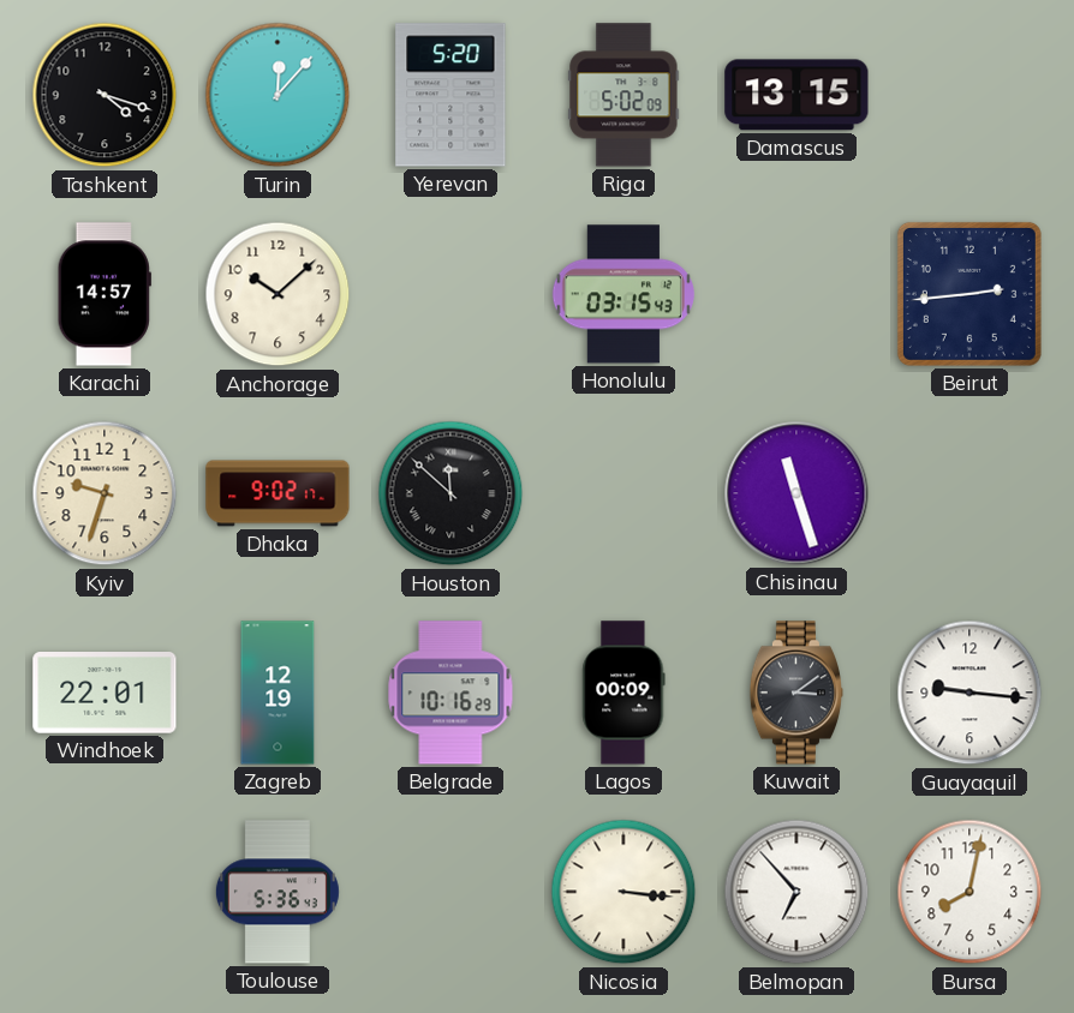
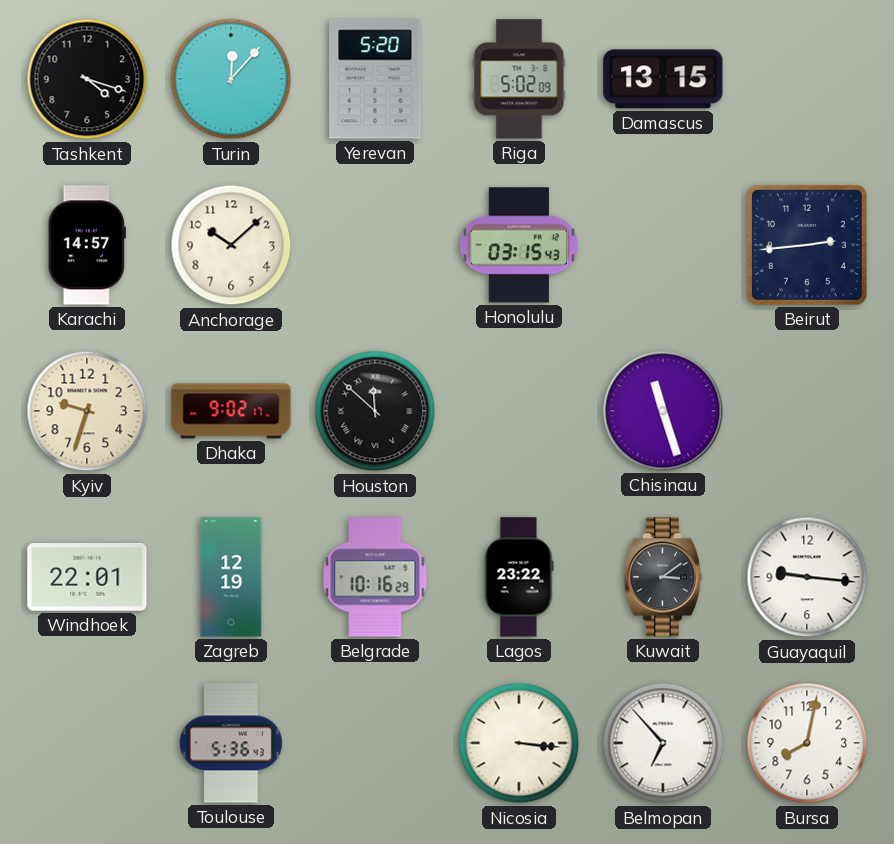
Lagos: 00:09 -> 23:22 (519, 577)
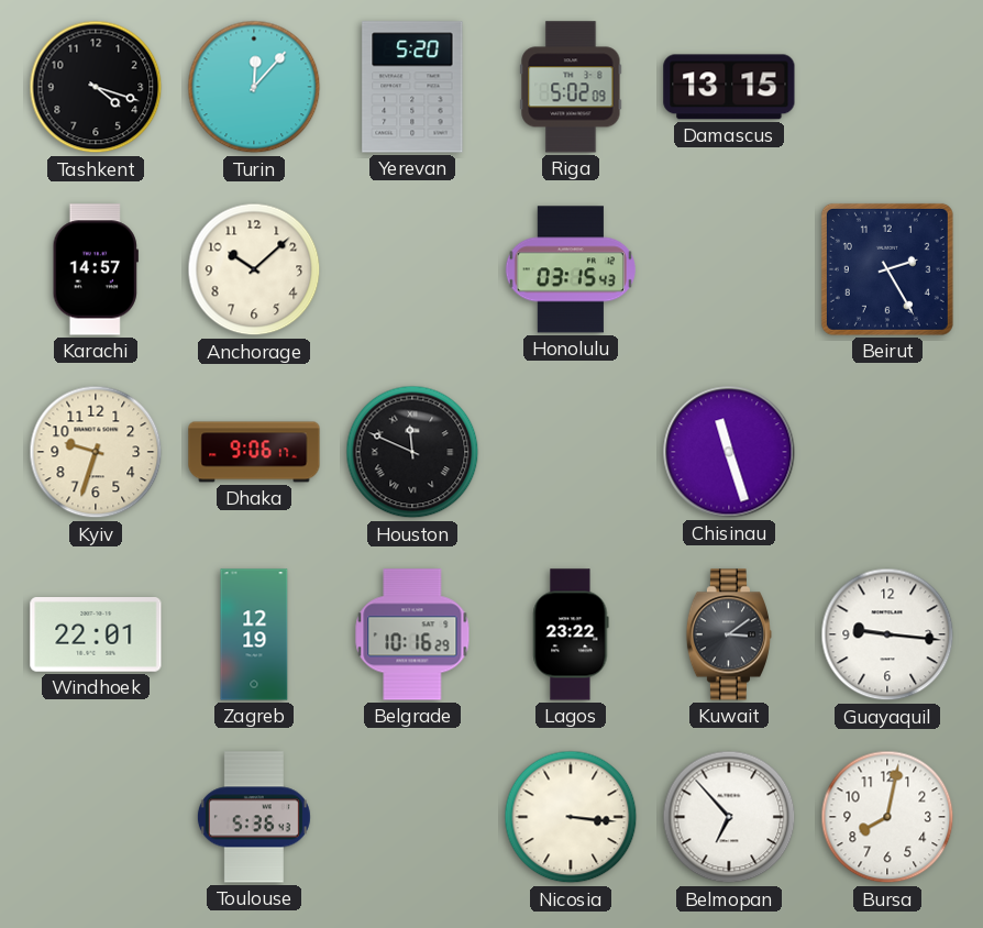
Beirut: 2:44 -> 2:25 (887, 269)
Dhaka: 9:02 -> 9:06 (254, 452)
Houston: 11:52 -> 11:49 (412, 452)
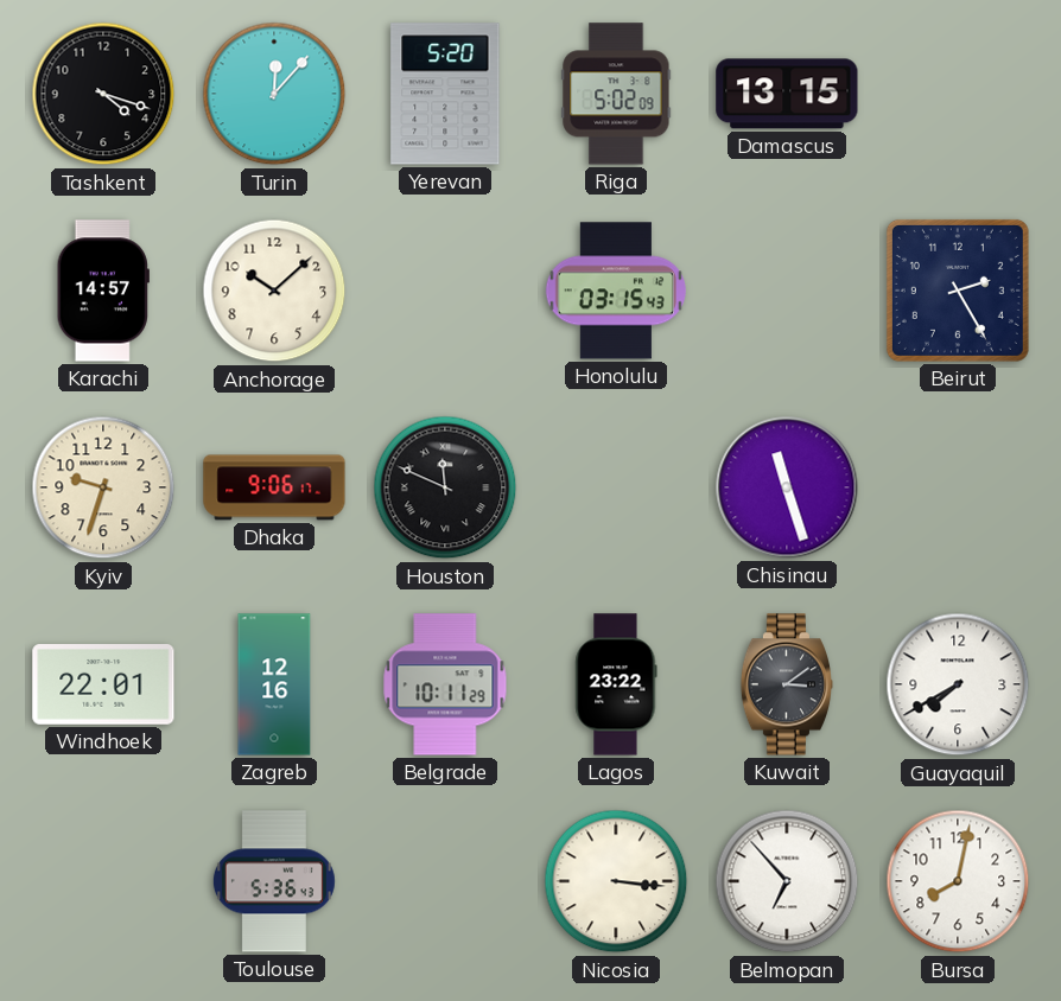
Zagreb: 12:19 -> 12:16 (274, 684)
Belgrade: 10:16 -> 10:11 (445, 684)
Guayaquil: 9:16 -> 7:40 (958, 684)
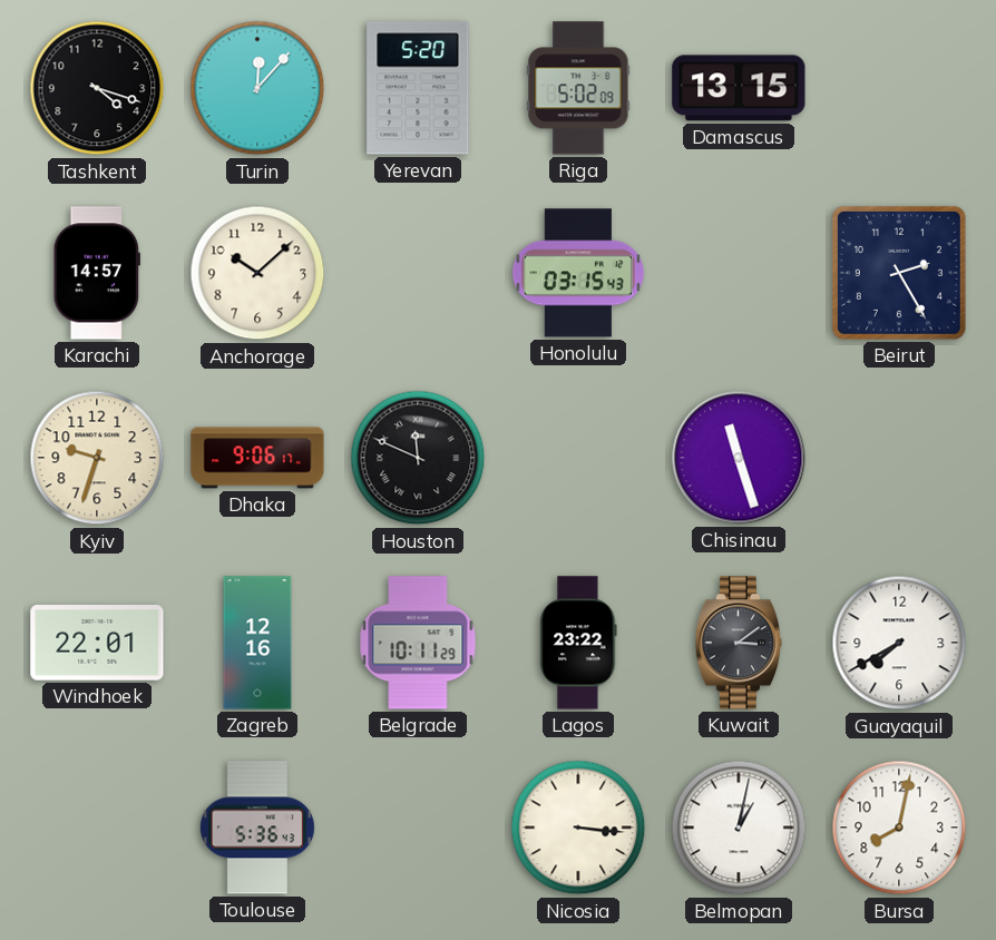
Belmopan: 6:53 -> 1:02 (739, 828)
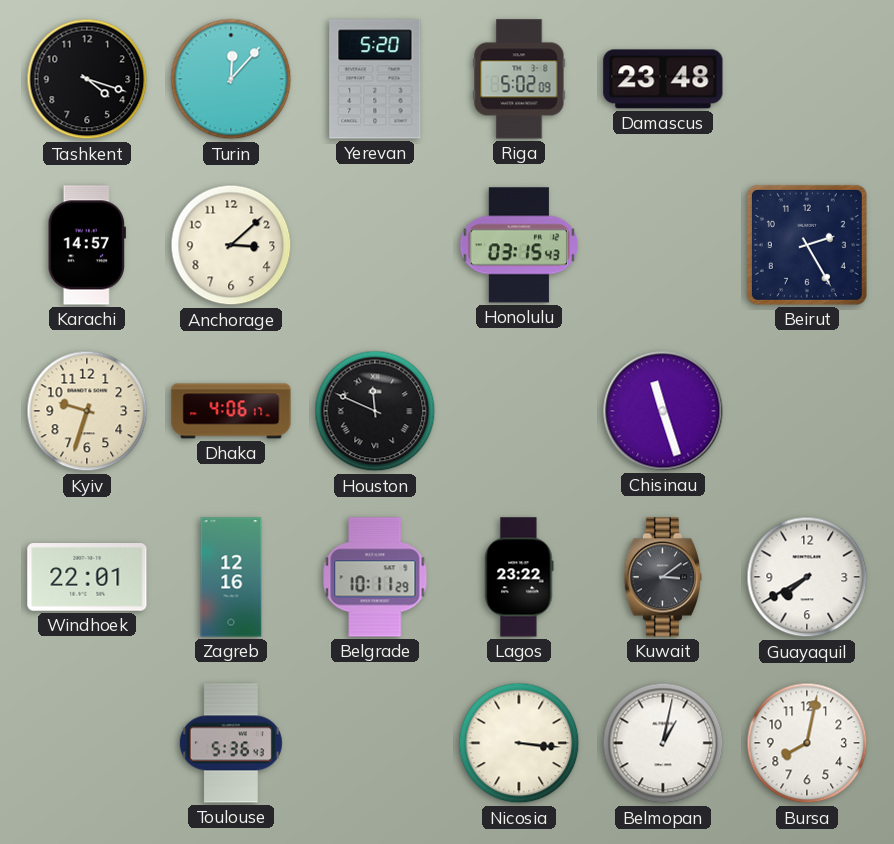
Damascus: 13:15 -> 23:48 (663, 79)
Anchorage: 10:08 -> 3:08 (231, 245)
Dhaka: 9:06 -> 4:06 (231, 411)
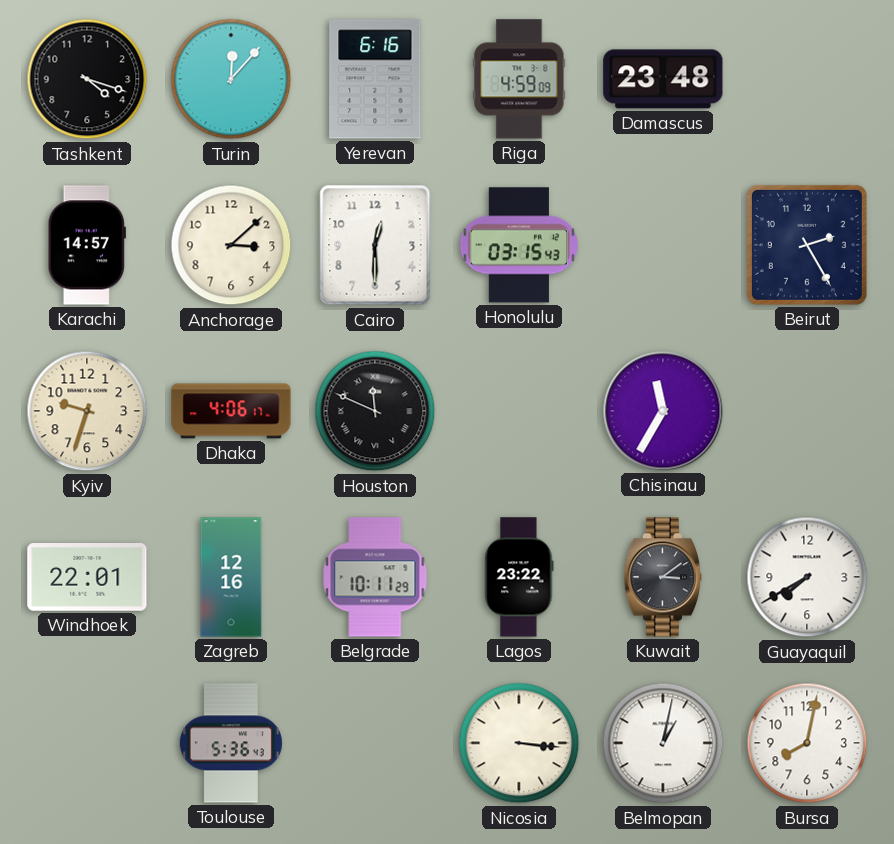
Yerevan: 5:20 -> 6:16 (375, 79)
Riga: 5:02 -> 4:59 (519, 79)
Cairo: none -> 12:30 (375, 245)
Chisinau: 11:27 -> 11:35 (663, 411)
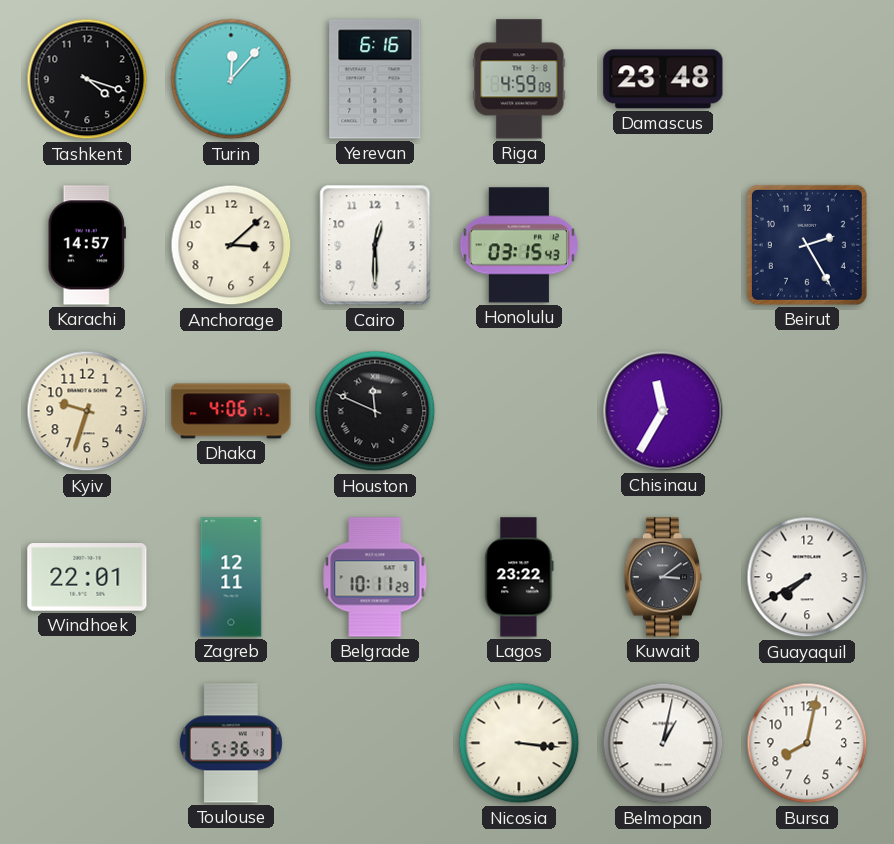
Zagreb: 12:16 -> 12:11 (231, 577)
